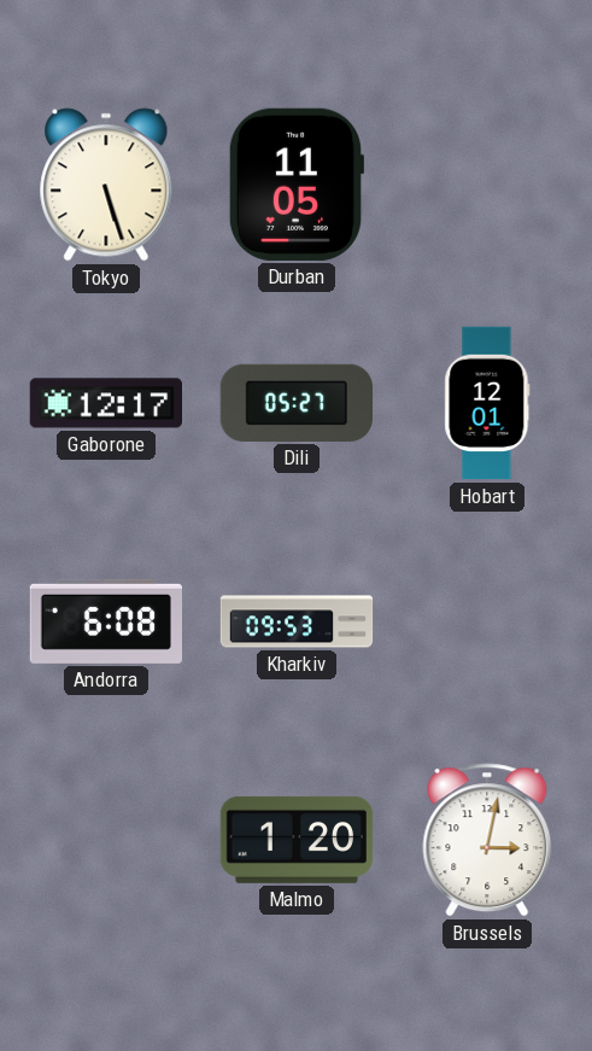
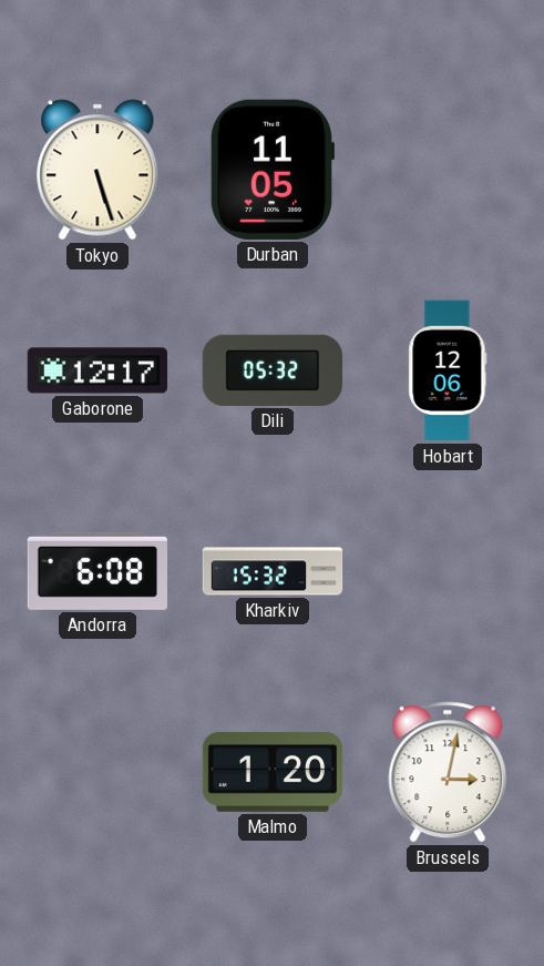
Dili: 05:27 -> 05:32 (271, 370)
Hobart: 12:01 -> 12:06 (448, 370)
Kharkiv: 09:53 -> 15:32 (273, 571)
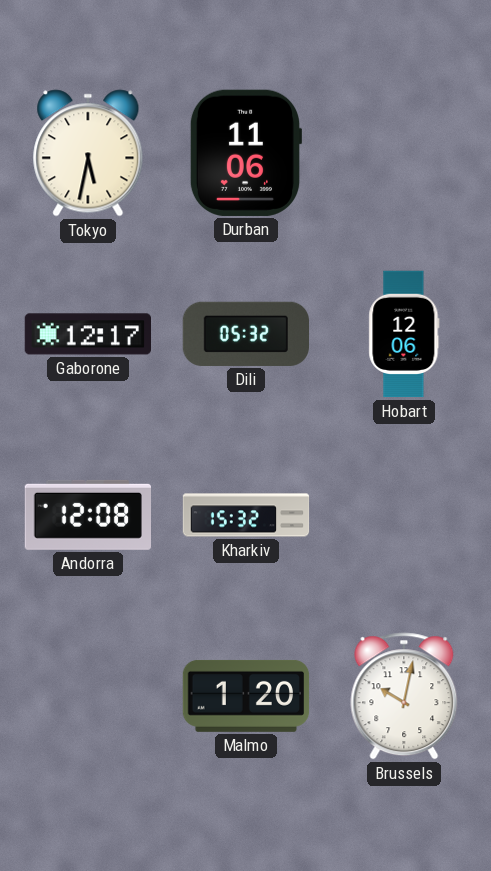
Tokyo: 5:27 -> 5:32 (88, 153)
Durban: 11:05 -> 11:06 (245, 153)
Andorra: 6:08 -> 12:08 (87, 515)
Brussels: 3:02 -> 10:02 (404, 696)
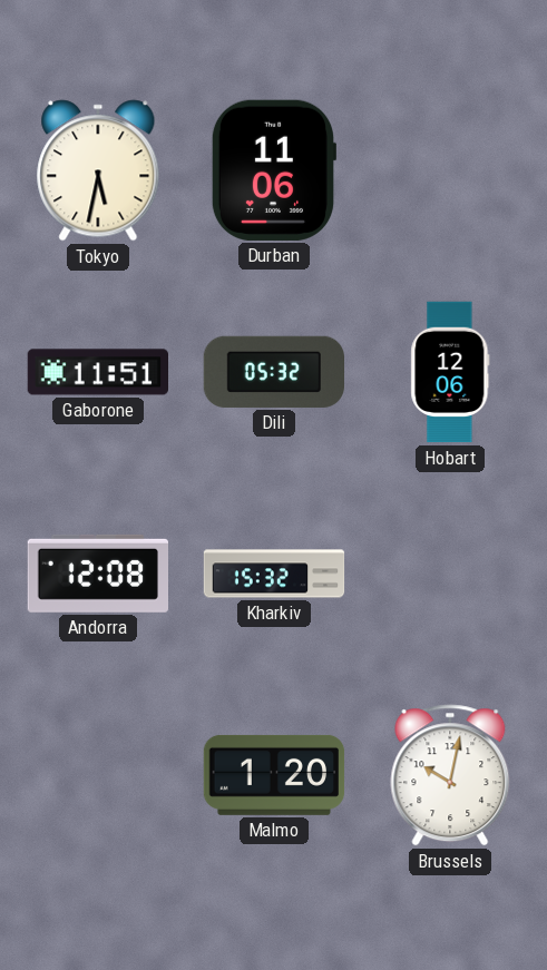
Gaborone: 12:17 -> 11:51 (97, 372)
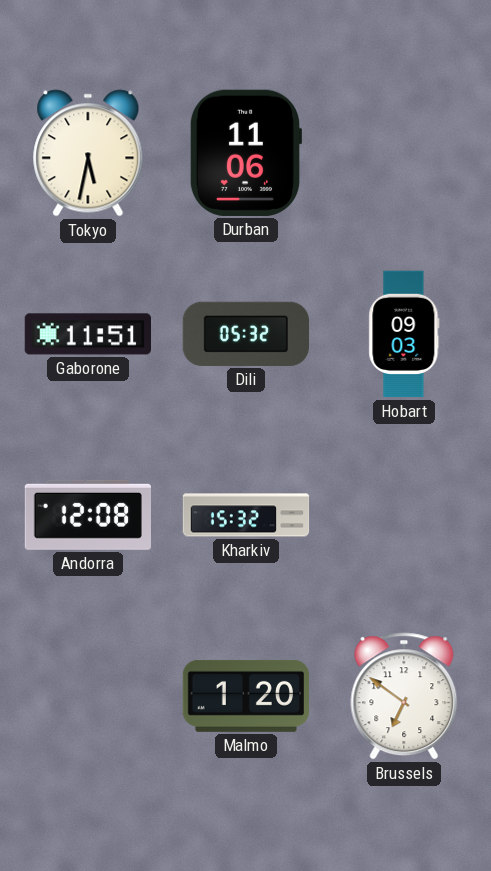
Hobart: 12:06 -> 09:03 (404, 334)
Brussels: 10:02 -> 6:51 (404, 696)
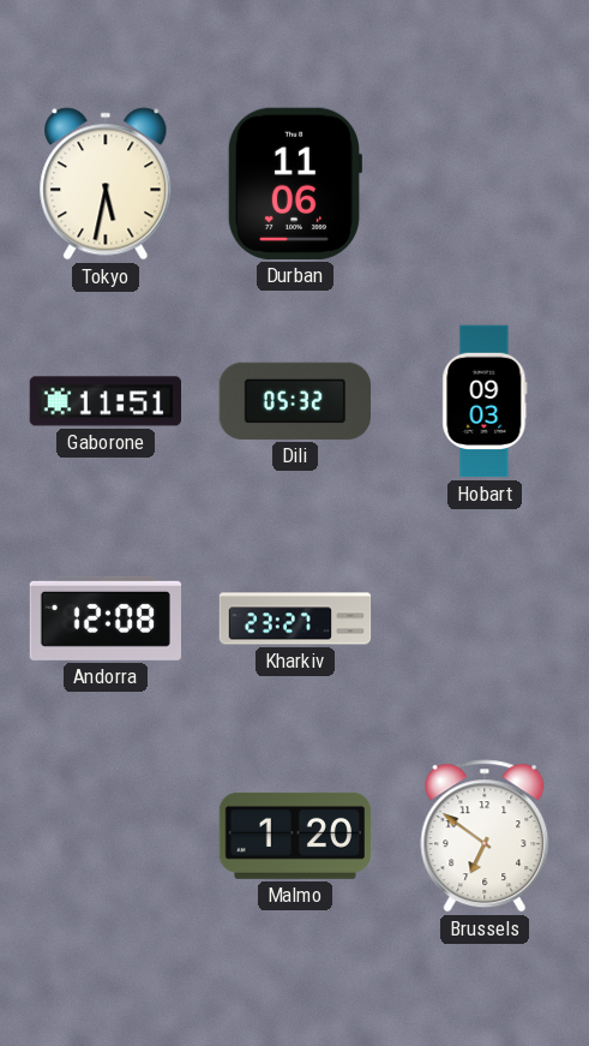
Kharkiv: 15:32 -> 23:27 (295, 618)
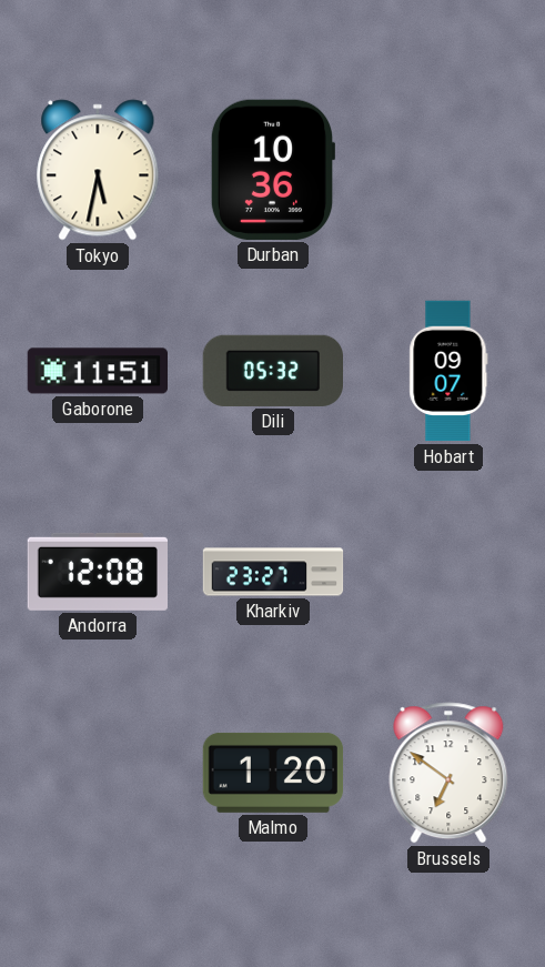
Durban: 11:06 -> 10:36 (272, 170)
Hobart: 09:03 -> 09:07 (448, 371)
